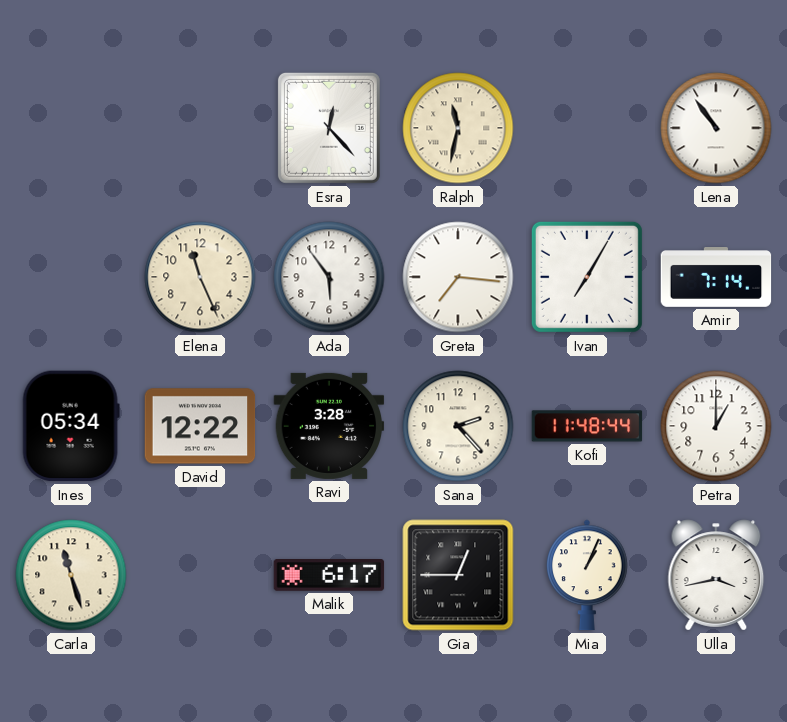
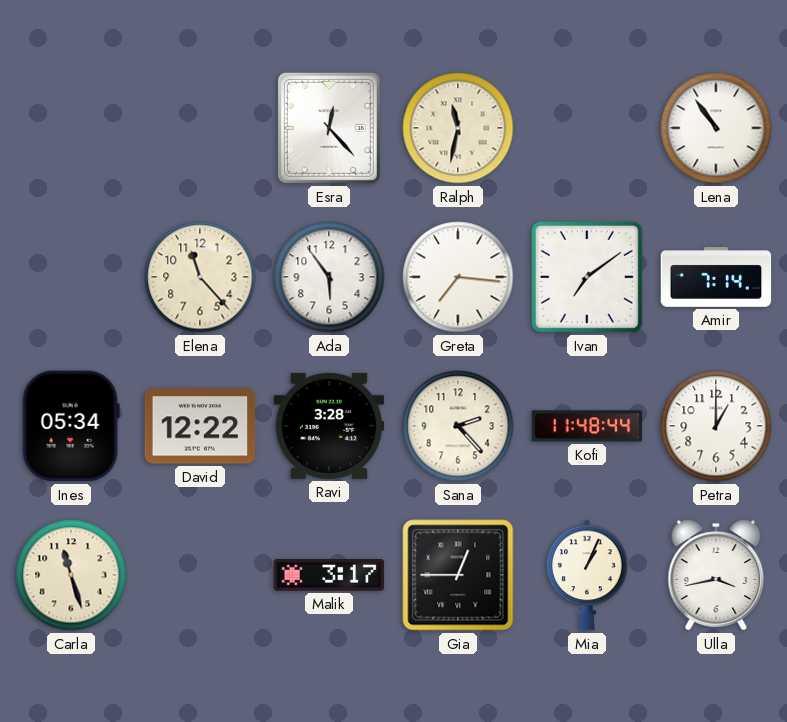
Elena: 11:26 -> 11:23 (200, 277)
Ivan: 7:05 -> 7:09 (587, 277)
Malik: 6:17 -> 3:17 (329, 575)
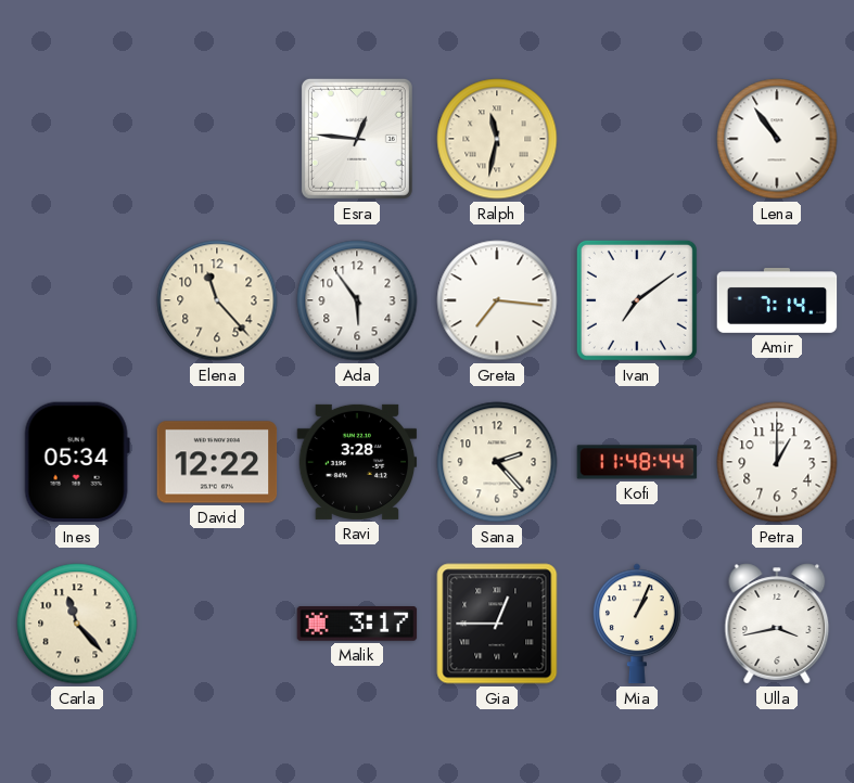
Esra: 12:23 -> 12:46 (357, 139)
Carla: 11:27 -> 11:23 (77, 624)
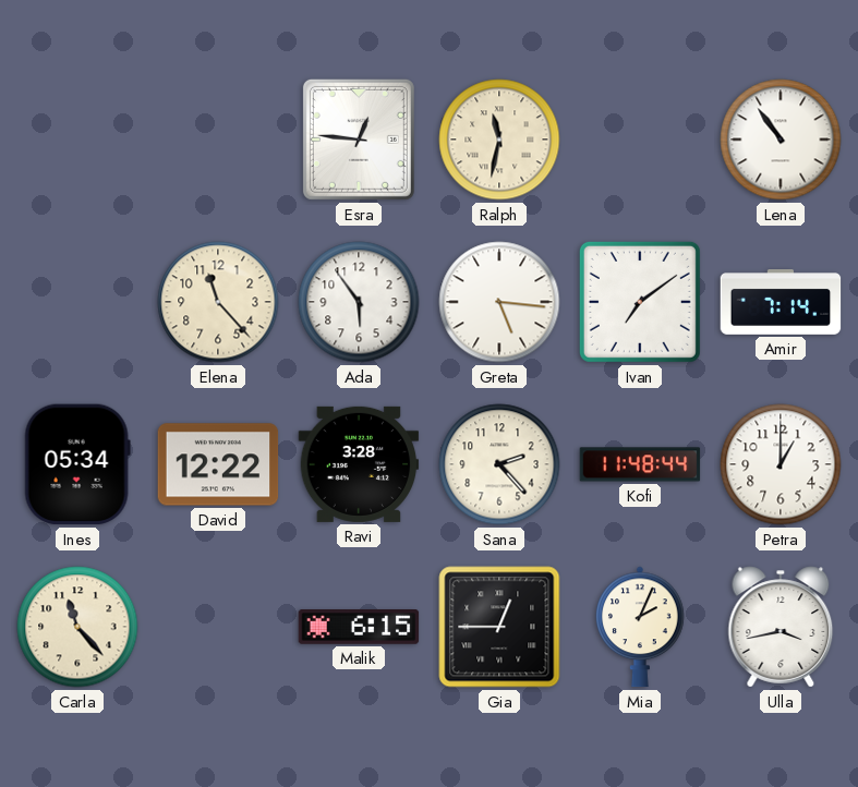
Greta: 7:16 -> 5:16 (499, 302)
Malik: 3:17 -> 6:15 (359, 627)
Mia: 1:04 -> 2:04 (640, 627)
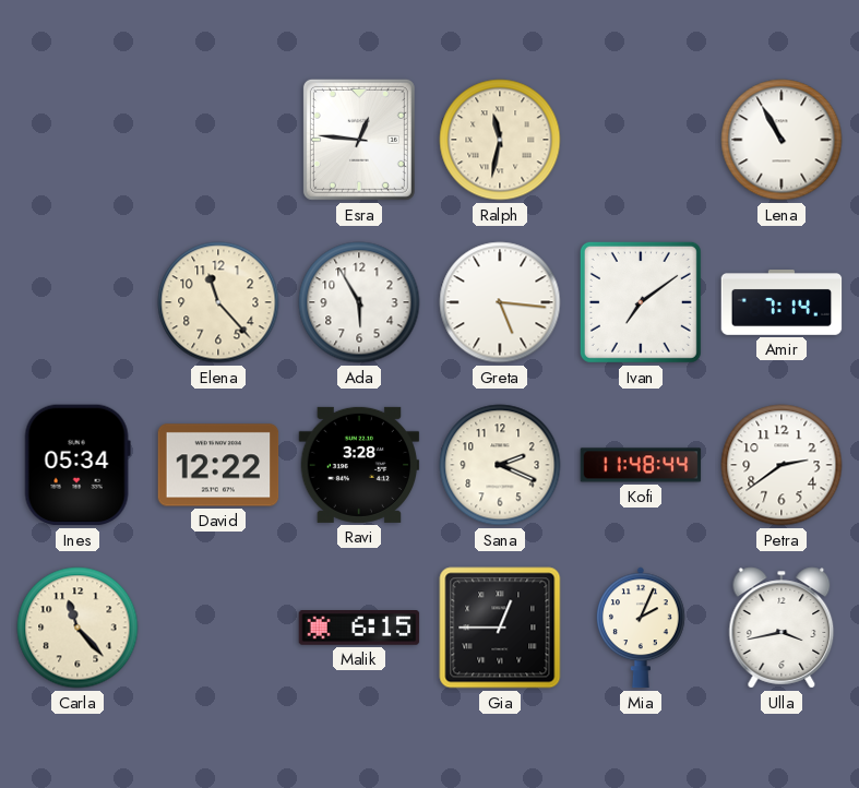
Lena: 10:54 -> 10:55 (782, 140)
Ada: 5:54 -> 5:55 (359, 302)
Sana: 2:23 -> 2:19 (500, 465)
Petra: 1:00 -> 2:39 (782, 465)
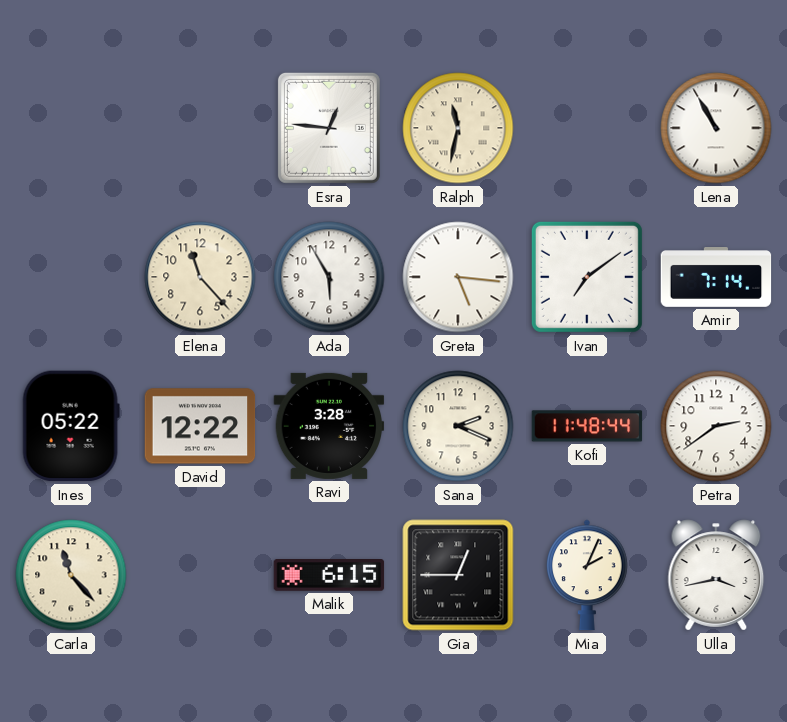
Ines: 05:34 -> 05:22 (71, 426)
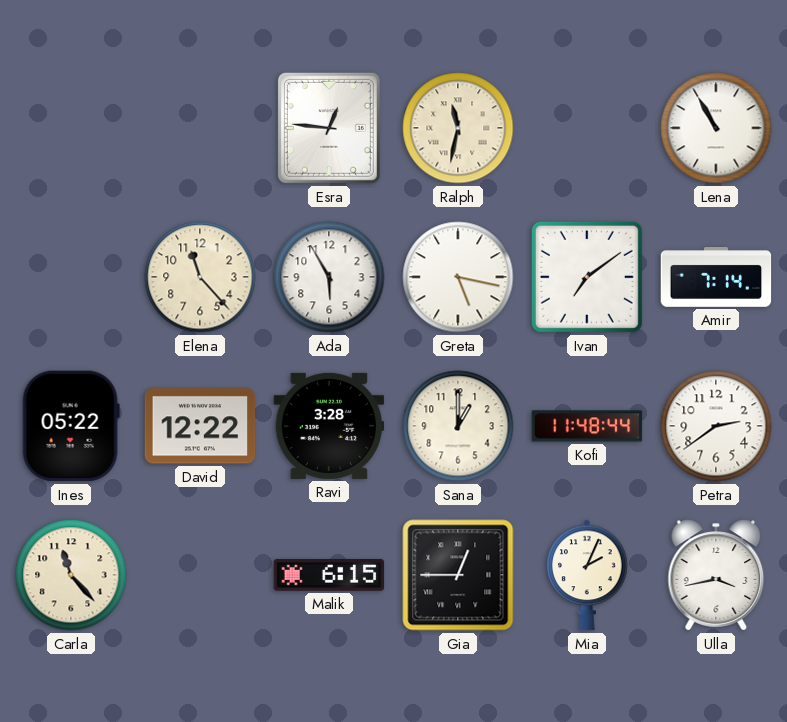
Greta: 5:16 -> 5:17 (458, 277)
Sana: 2:19 -> 1:00 (458, 426)
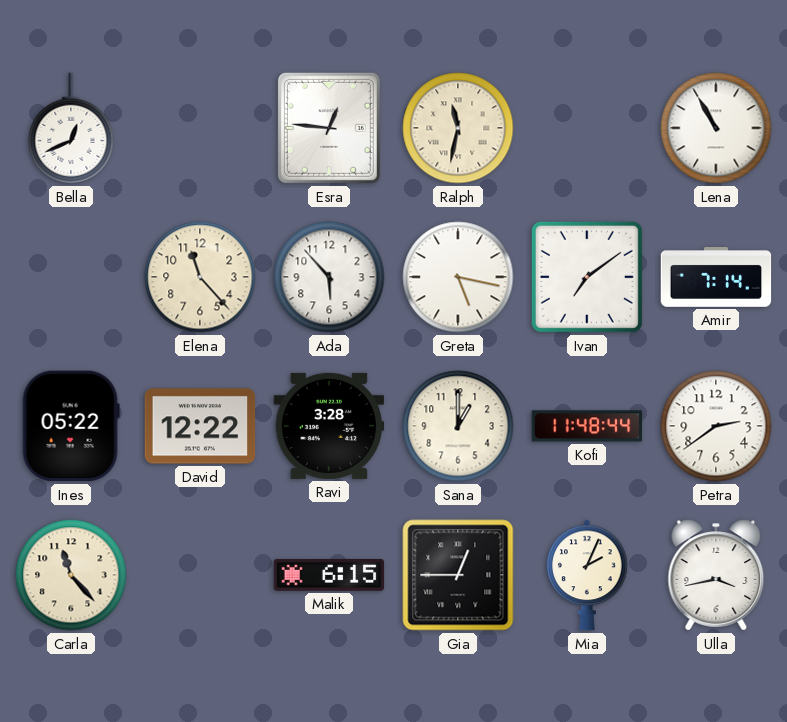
Bella: none -> 12:41 (71, 128)
Ada: 5:55 -> 5:53 (329, 277)
